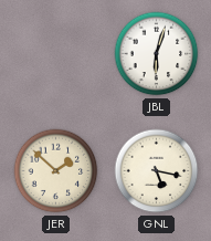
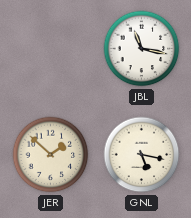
JBL: 6:03 -> 11:17 (142, 49)
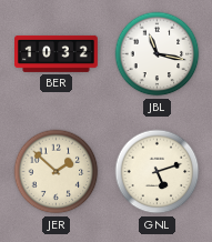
BER: none -> 10:32 (57, 53)
GNL: 5:17 -> 5:12 (158, 172)
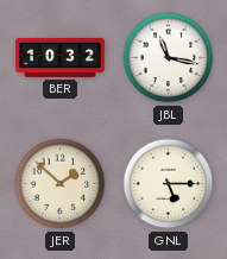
GNL: 5:12 -> 5:15 (169, 184)
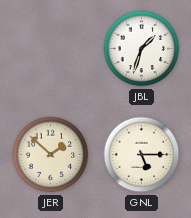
BER: 10:32 -> none (61, 57)
JBL: 11:17 -> 1:33 (142, 49)
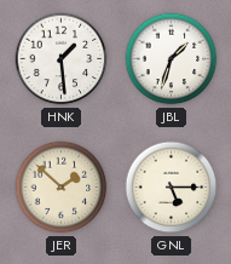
HNK: none -> 1:29 (62, 59)
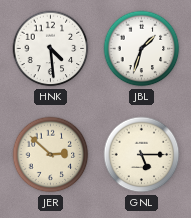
HNK: 1:29 -> 4:29 (51, 49)
JER: 1:52 -> 2:52 (51, 155)
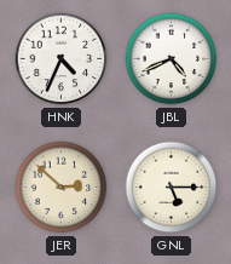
HNK: 4:29 -> 4:34 (62, 59)
JBL: 1:33 -> 4:41 (172, 59)
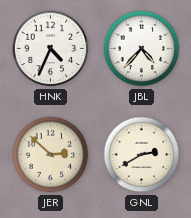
JBL: 4:41 -> 4:37 (142, 49)
GNL: 5:15 -> 2:40 (142, 155)
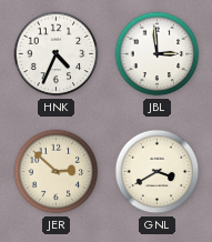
JBL: 4:37 -> 2:59 (158, 54)
GNL: 2:40 -> 3:40 (158, 172)
